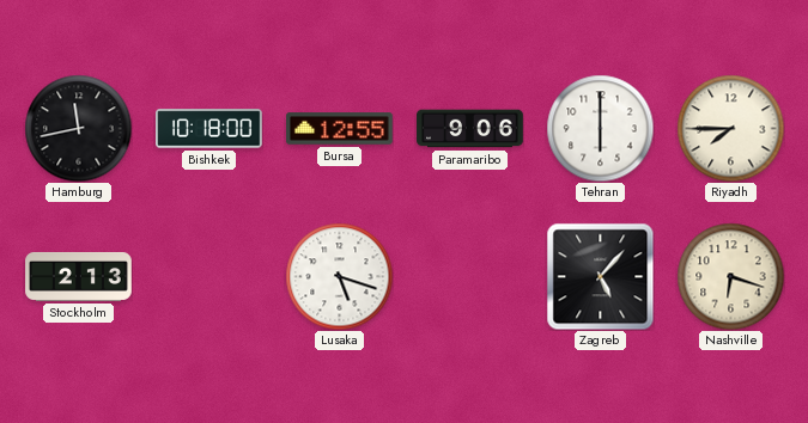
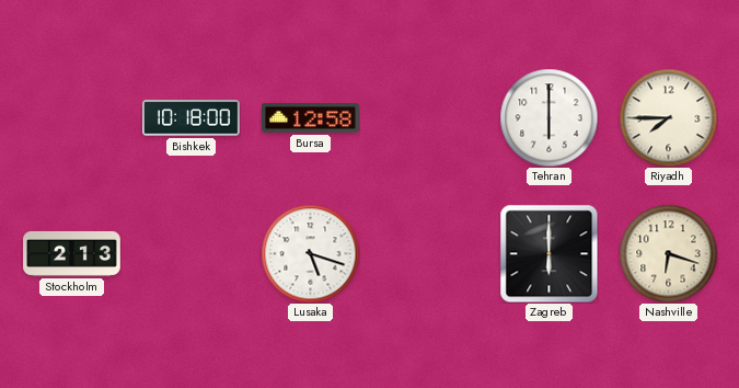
Hamburg: 11:43 -> none (78, 128)
Bursa: 12:55 -> 12:58 (311, 118)
Paramaribo: 9:06 -> none (470, 129)
Zagreb: 5:07 -> 6:00 (549, 253)
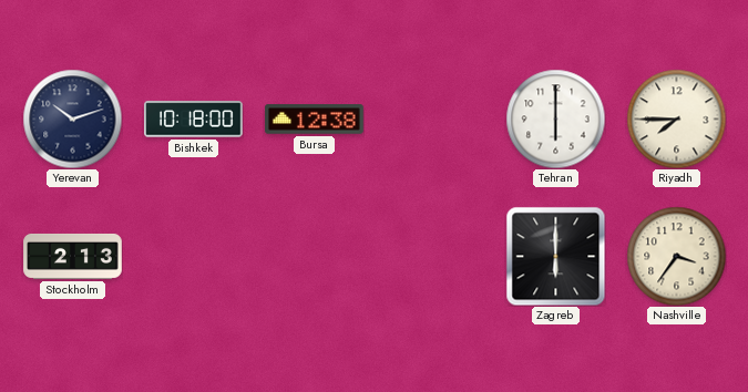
Yerevan: none -> 10:12 (72, 118)
Bursa: 12:58 -> 12:38 (315, 120)
Lusaka: 5:18 -> none (310, 253)
Nashville: 6:18 -> 3:36 (676, 256)
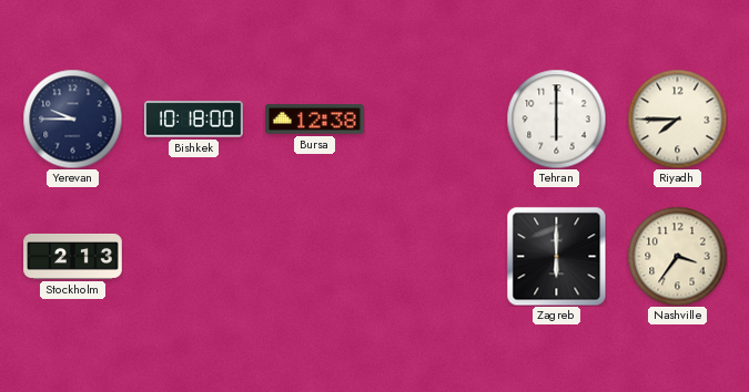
Yerevan: 10:12 -> 9:45 (72, 118)
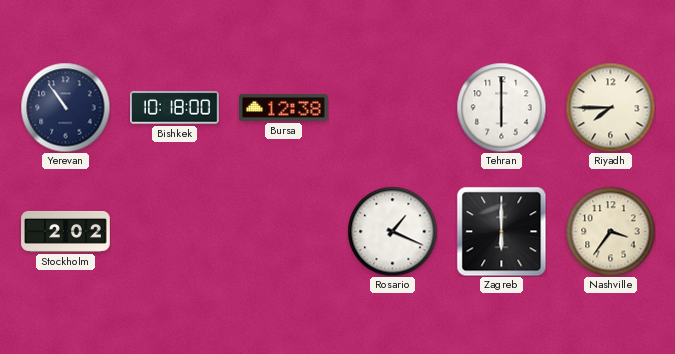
Yerevan: 9:45 -> 10:54 (65, 107)
Stockholm: 2:13 -> 2:02 (66, 231)
Rosario: none -> 1:19 (392, 231)
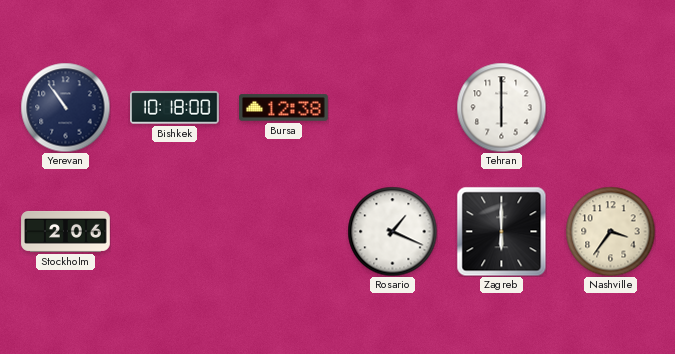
Riyadh: 7:45 -> none (610, 107)
Stockholm: 2:02 -> 2:06 (66, 231)
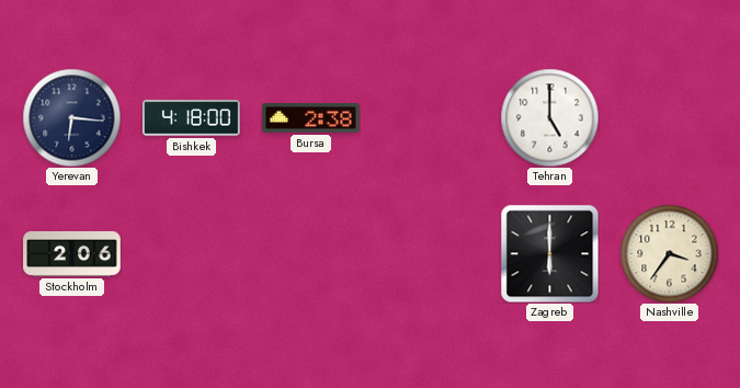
Yerevan: 10:54 -> 6:16 (71, 117)
Bishkek: 10:18 -> 4:18 (192, 118)
Bursa: 12:38 -> 2:38 (311, 118)
Tehran: 6:00 -> 5:00 (549, 117)
Rosario: 1:19 -> none (392, 231)
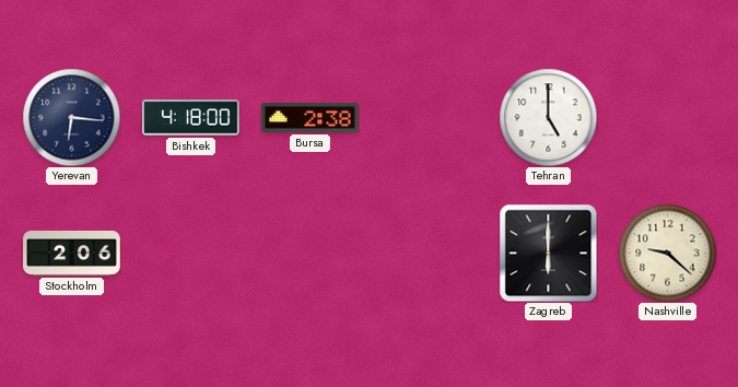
Nashville: 3:36 -> 9:22 (667, 253)
